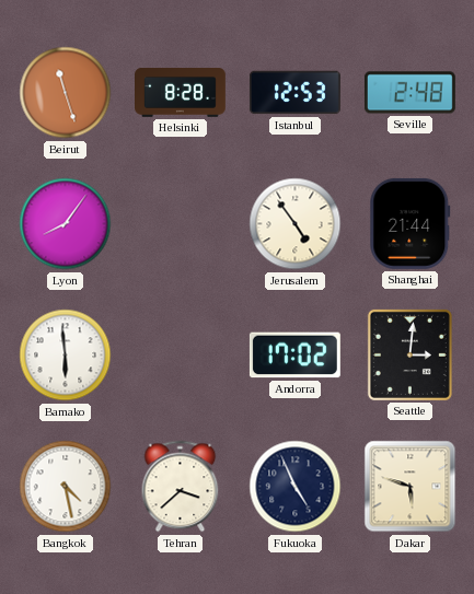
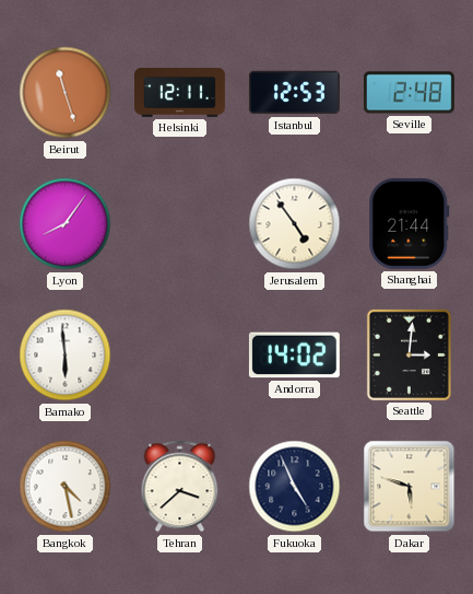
Helsinki: 8:28 -> 12:11 (180, 93)
Andorra: 17:02 -> 14:02 (294, 356)
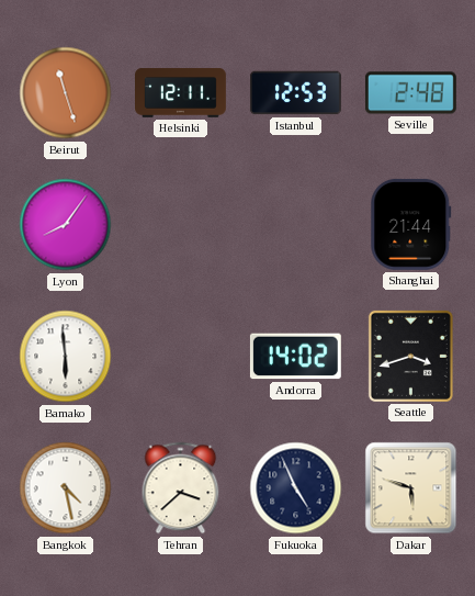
Jerusalem: 4:54 -> none (295, 224)
Seattle: 3:01 -> 3:42 (410, 356)
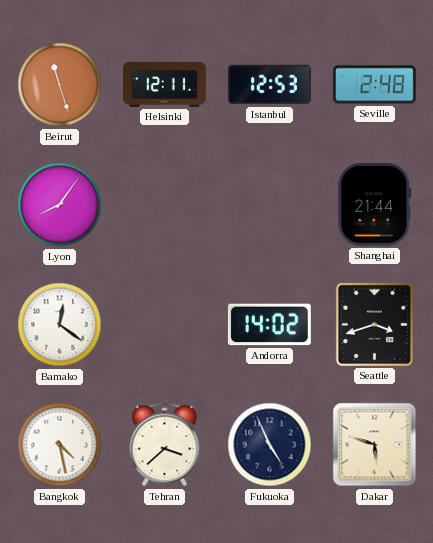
Bamako: 5:59 -> 12:21 (60, 325)
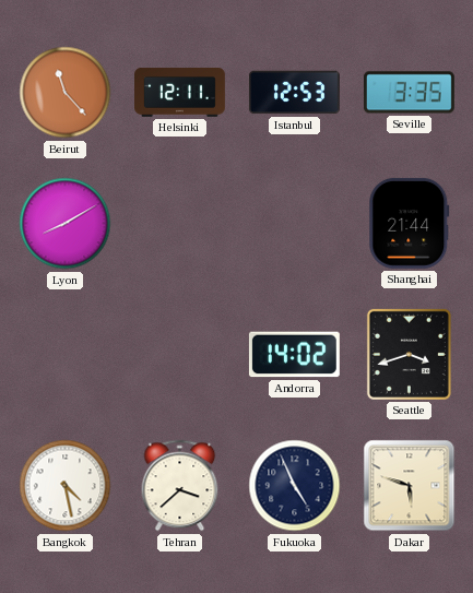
Beirut: 11:27 -> 11:23 (66, 93)
Seville: 2:48 -> 3:35 (409, 93)
Lyon: 8:06 -> 8:10 (66, 224)
Bamako: 12:21 -> none (60, 325)
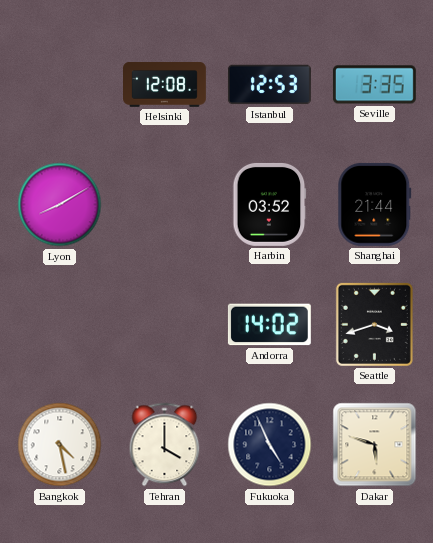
Beirut: 11:23 -> none (66, 93)
Helsinki: 12:11 -> 12:08 (165, 85)
Harbin: none -> 03:52 (270, 204)
Tehran: 3:38 -> 4:00 (165, 445)
